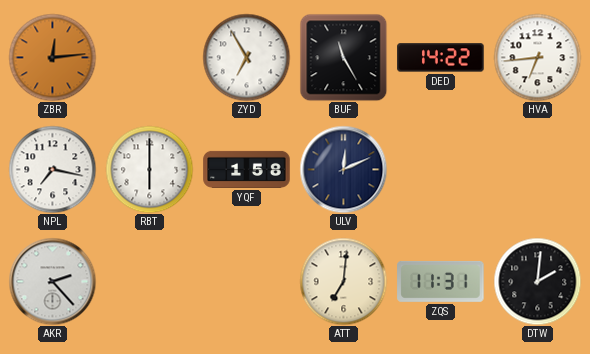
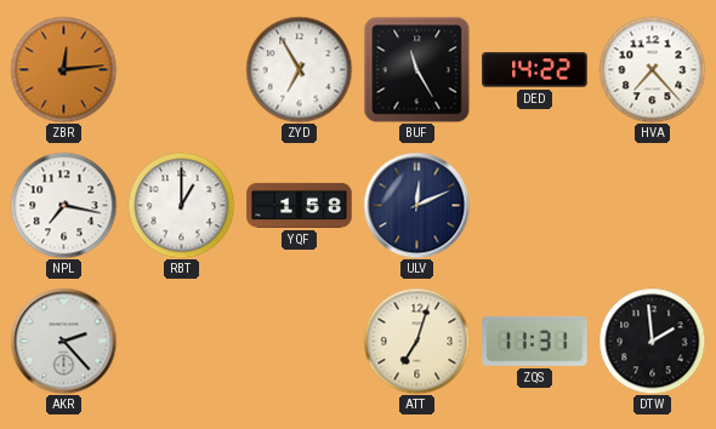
HVA: 6:44 -> 7:23 (652, 69)
RBT: 6:00 -> 1:00 (181, 205)
ATT: 7:01 -> 7:03 (416, 341)
DTW: 2:01 -> 1:59 (652, 341)
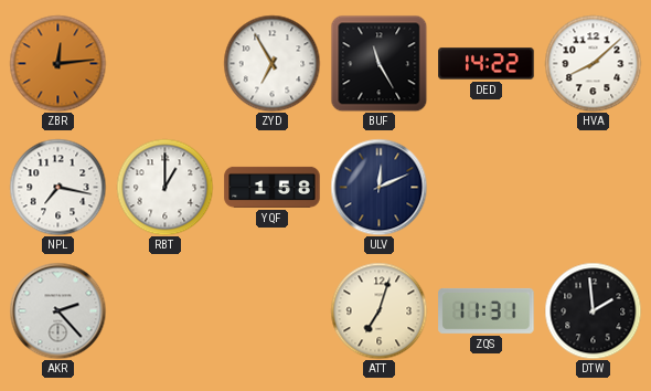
HVA: 7:23 -> 8:08 (593, 63)
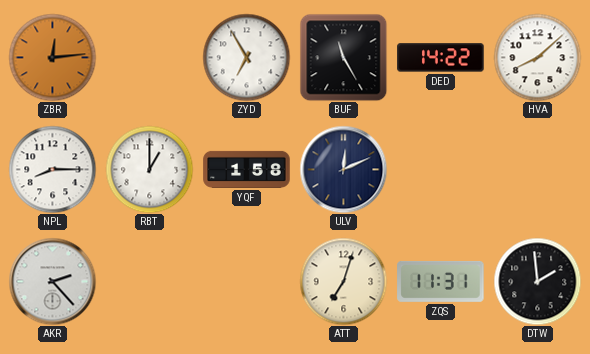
NPL: 7:17 -> 8:15 (52, 169)
